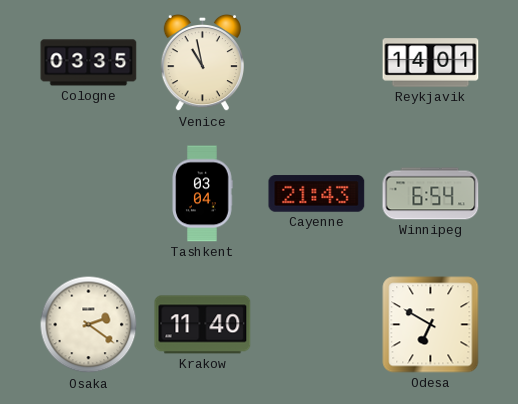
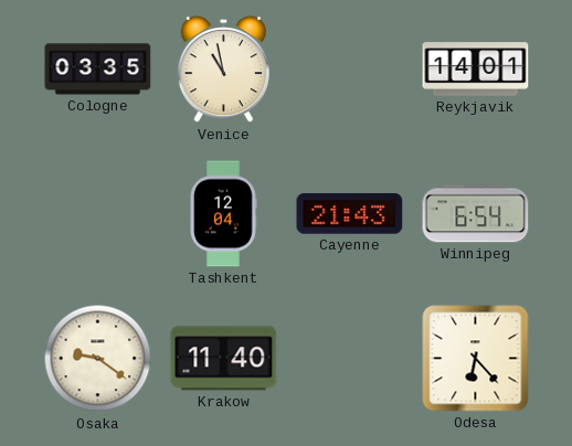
Tashkent: 03:04 -> 12:04 (223, 214)
Osaka: 2:21 -> 9:21 (98, 359)
Odesa: 6:50 -> 6:23 (476, 359)
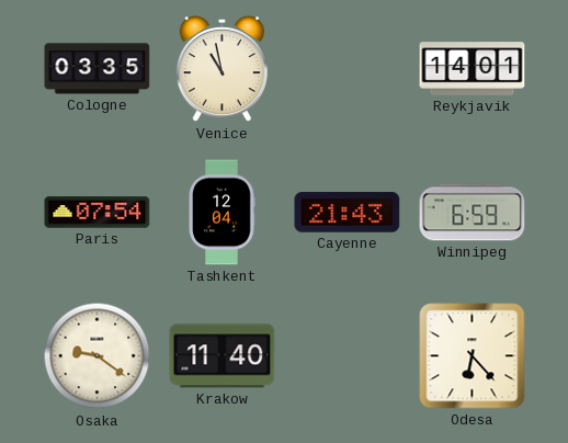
Paris: none -> 07:54 (98, 213)
Winnipeg: 6:54 -> 6:59 (473, 213)
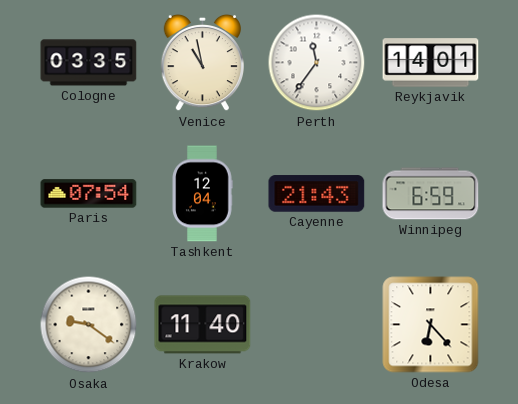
Perth: none -> 11:36 (317, 63)
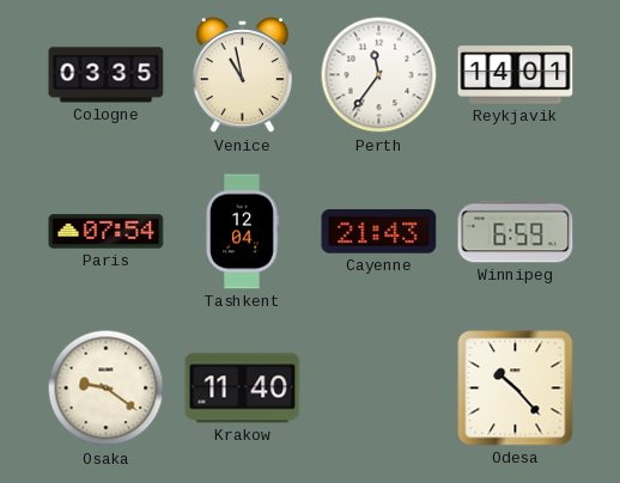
Odesa: 6:23 -> 10:23 (516, 389)
